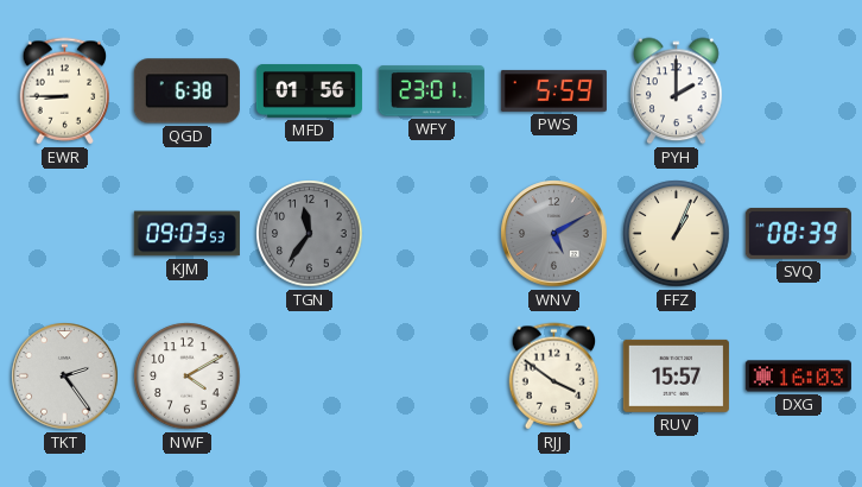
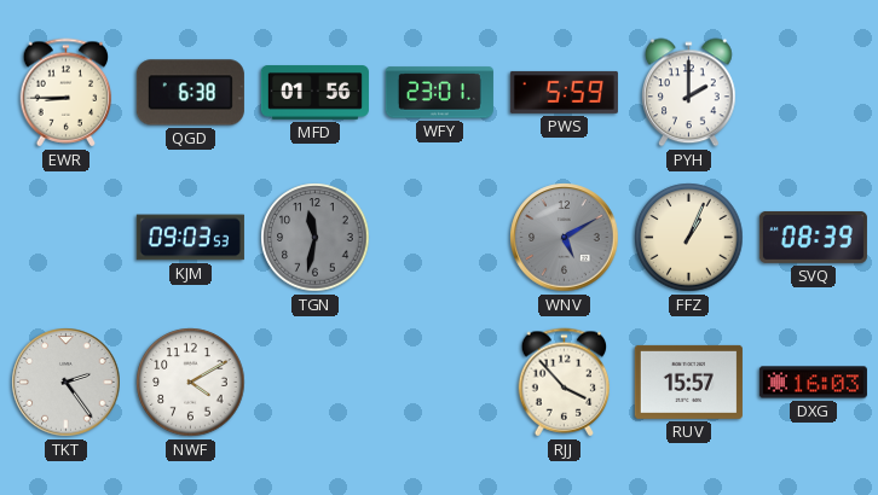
TGN: 11:36 -> 11:32 (316, 238)
RJJ: 3:51 -> 3:53 (565, 383)
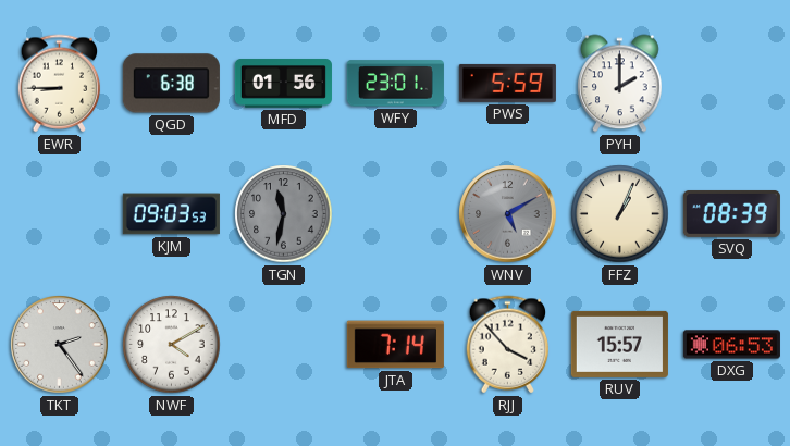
JTA: none -> 7:14 (395, 345)
DXG: 16:03 -> 06:53 (731, 345)
